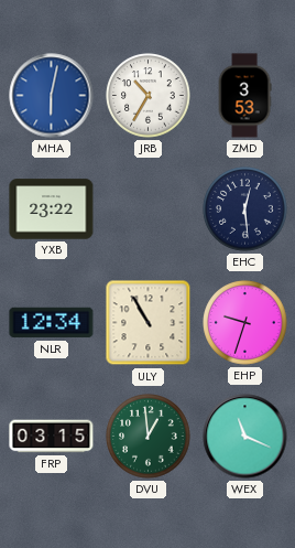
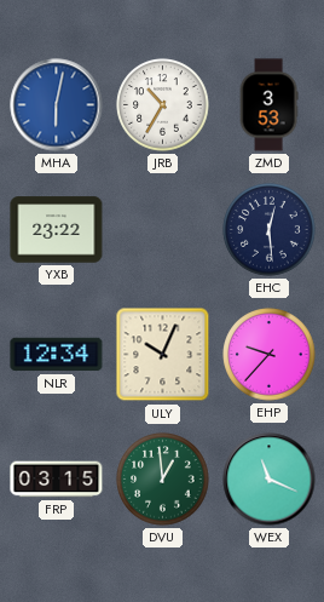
ULY: 10:55 -> 10:04 (163, 355)
EHP: 9:33 -> 9:37 (270, 355)
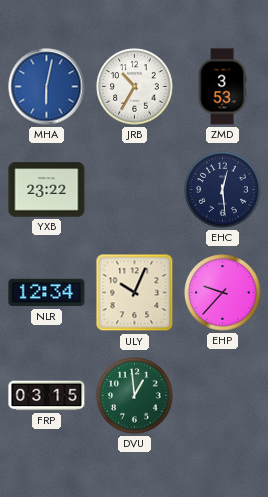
WEX: 11:19 -> none (270, 480)
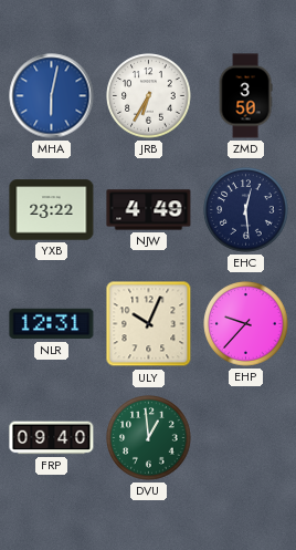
JRB: 10:35 -> 6:35 (149, 96)
ZMD: 3:53 -> 3:50 (245, 96)
NJW: none -> 4:49 (149, 210)
NLR: 12:34 -> 12:31 (52, 324)
FRP: 03:15 -> 09:40 (52, 438)
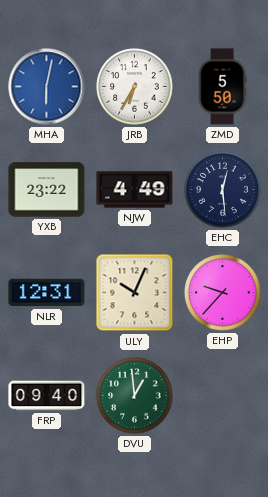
ZMD: 3:50 -> 5:50 (222, 87)
